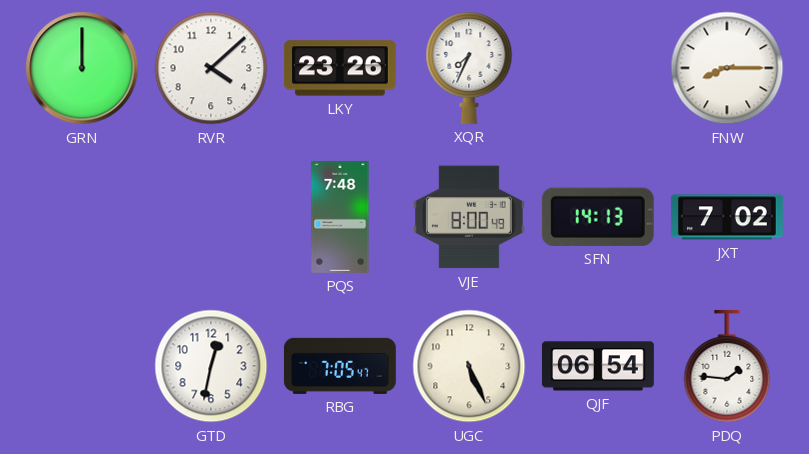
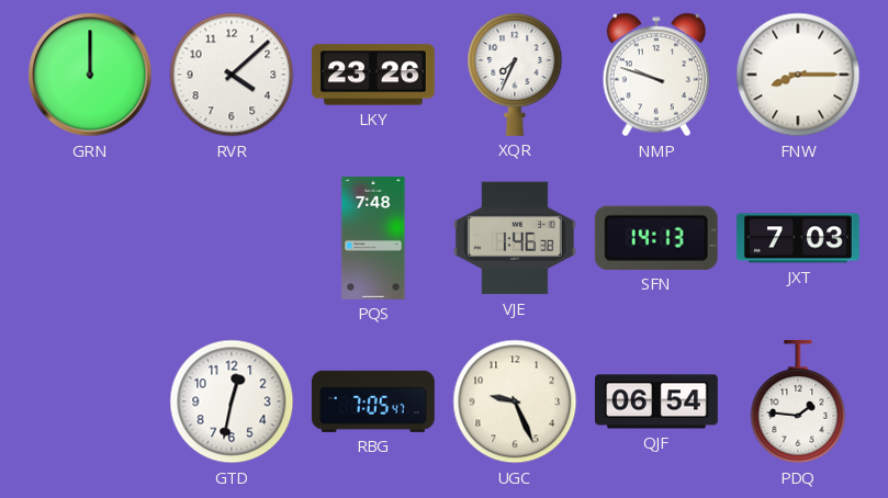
NMP: none -> 9:48 (656, 75)
VJE: 8:00 -> 1:46 (515, 238)
JXT: 7:02 -> 7:03 (798, 238)
UGC: 5:26 -> 9:26 (515, 401)
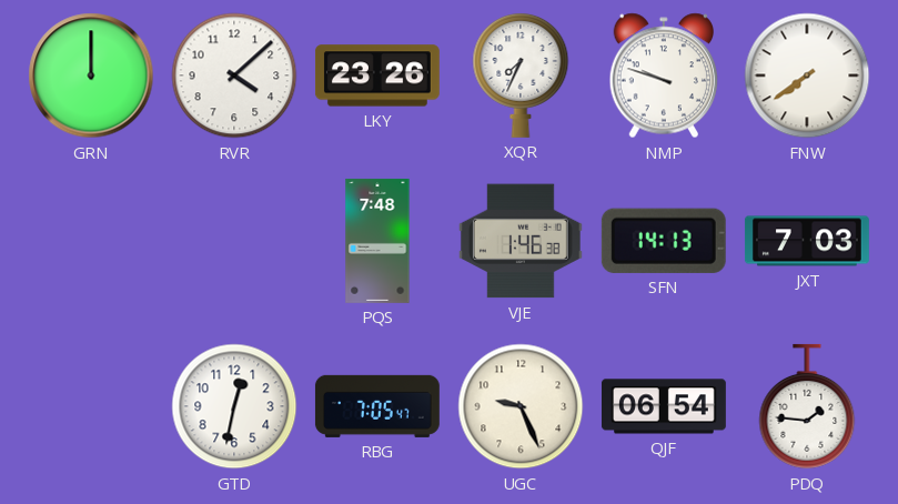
FNW: 8:15 -> 7:39 (807, 75)
